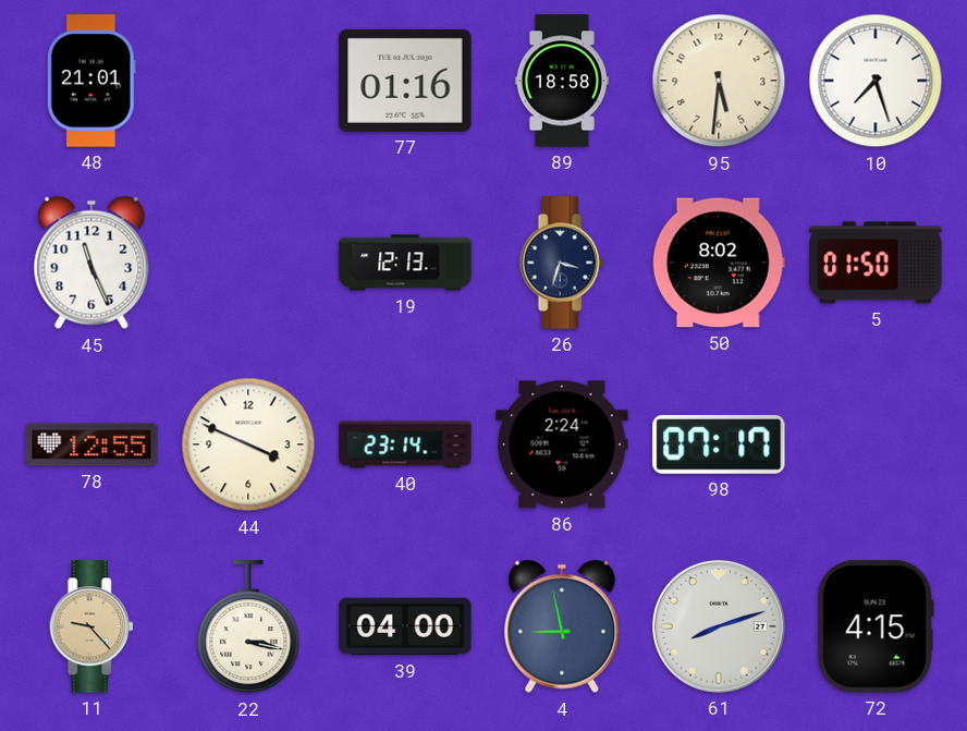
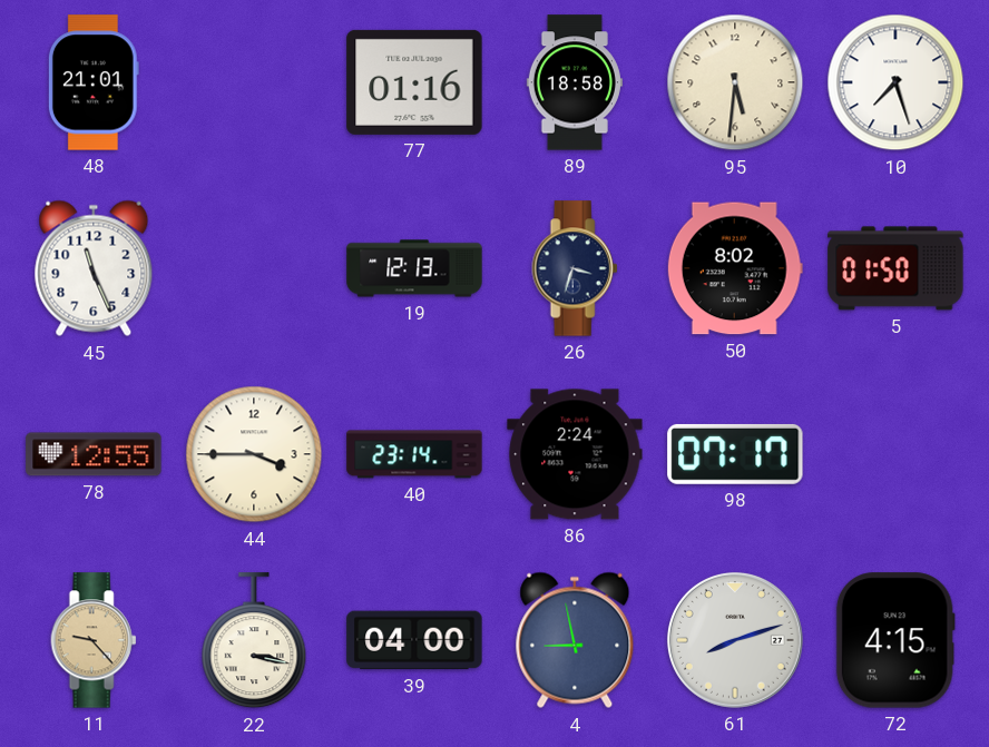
44: 3:49 -> 3:45 (254, 454)
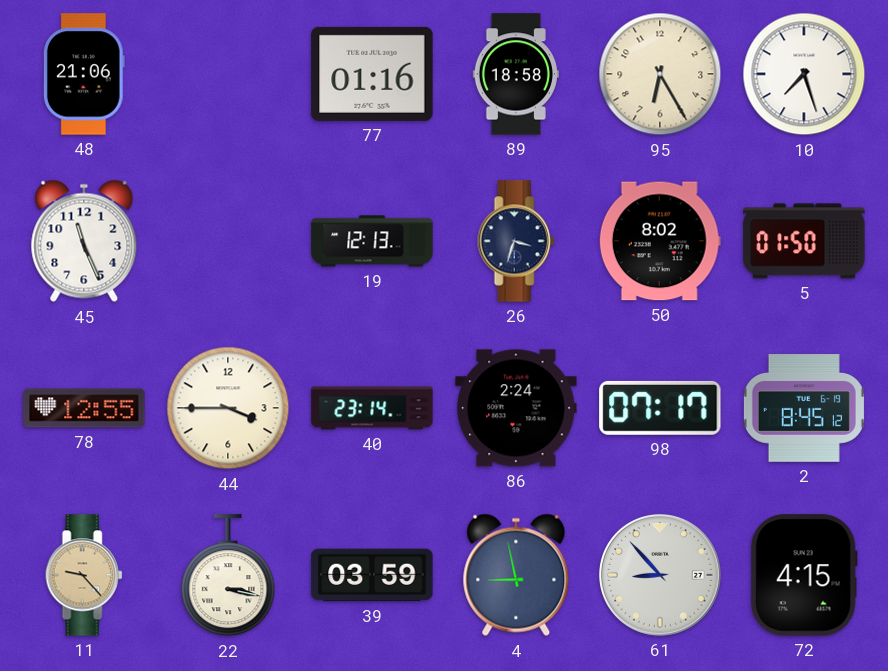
48: 21:01 -> 21:06 (84, 74)
95: 5:31 -> 6:25 (660, 74)
2: none -> 8:45 (804, 409)
39: 04:00 -> 03:59 (372, 575)
61: 8:12 -> 8:53 (660, 575)
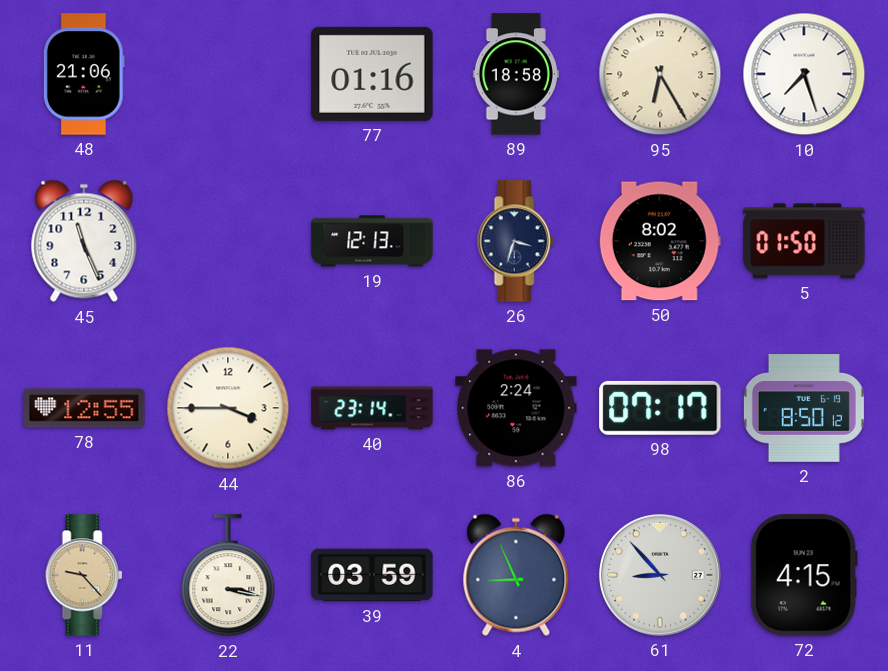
2: 8:45 -> 8:50 (804, 409)
4: 8:58 -> 8:56 (516, 575)
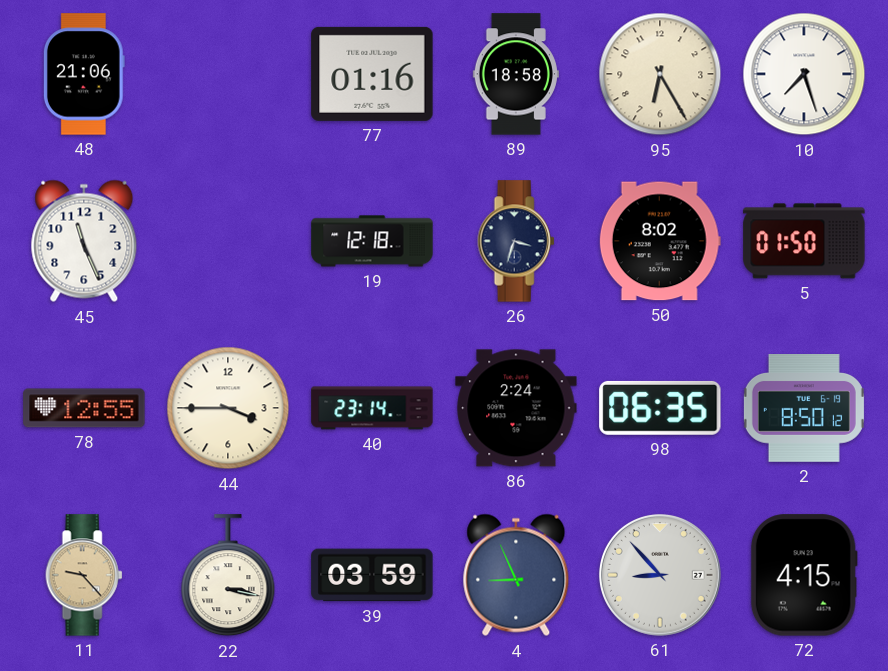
19: 12:13 -> 12:18 (372, 241)
98: 07:17 -> 06:35 (660, 408)
